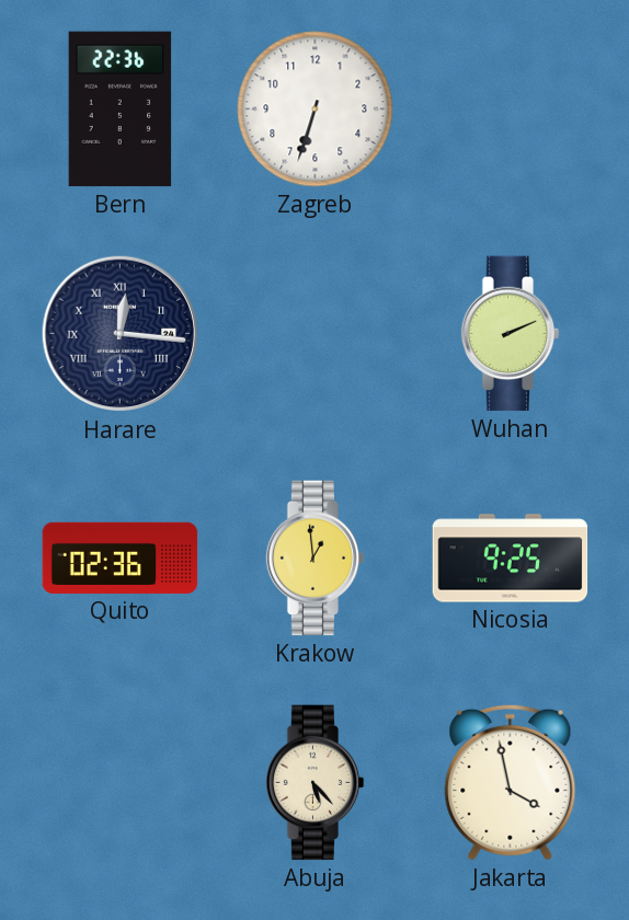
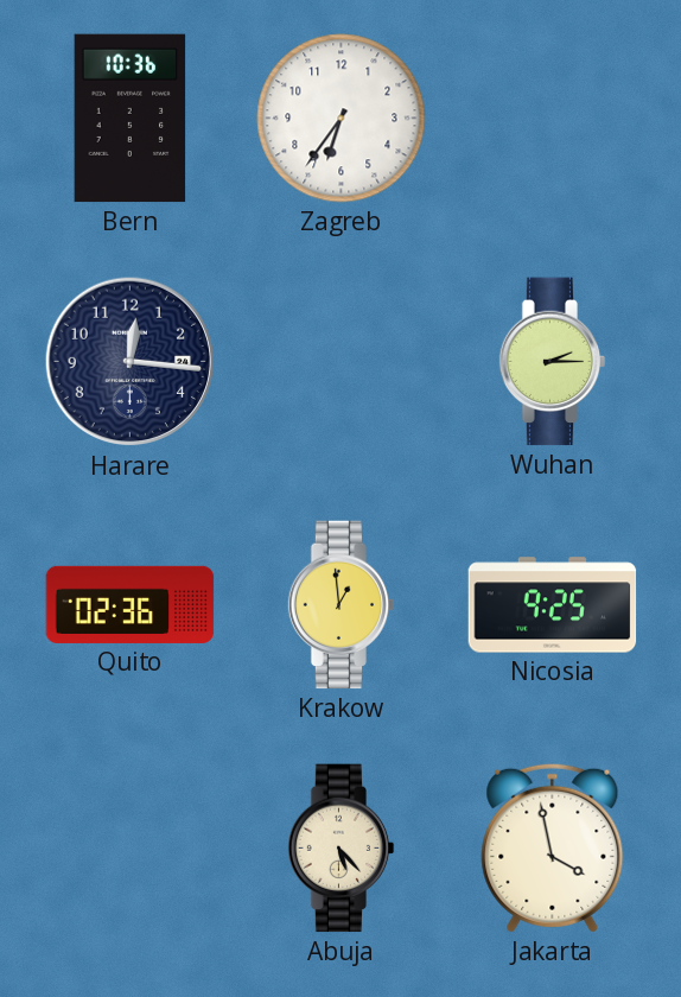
Bern: 22:36 -> 10:36 (131, 119)
Zagreb: 6:33 -> 6:36 (342, 119)
Harare numerals: Roman -> Arabic (131, 362)
Wuhan: 2:11 -> 2:15 (553, 362)
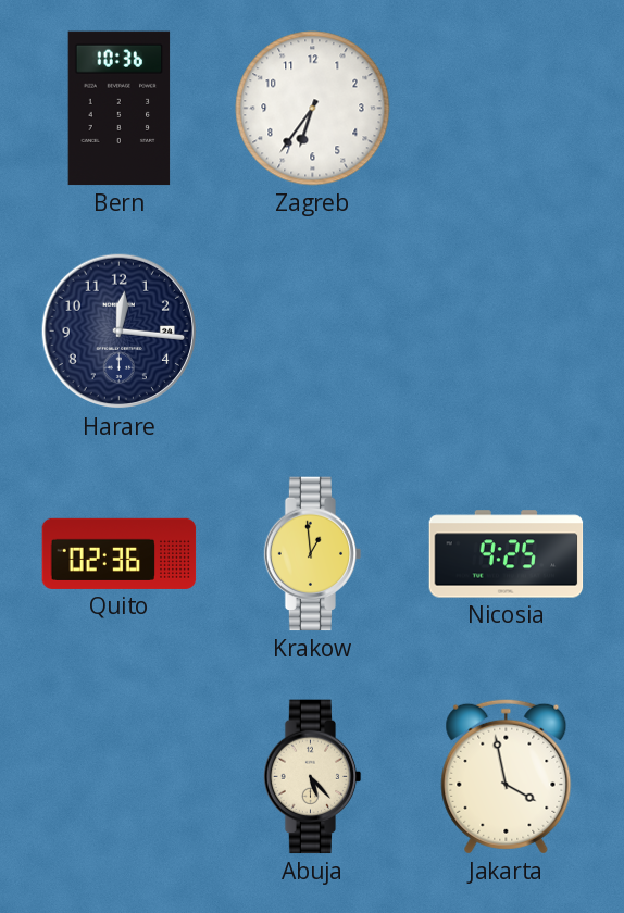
Wuhan: 2:15 -> none (553, 362)
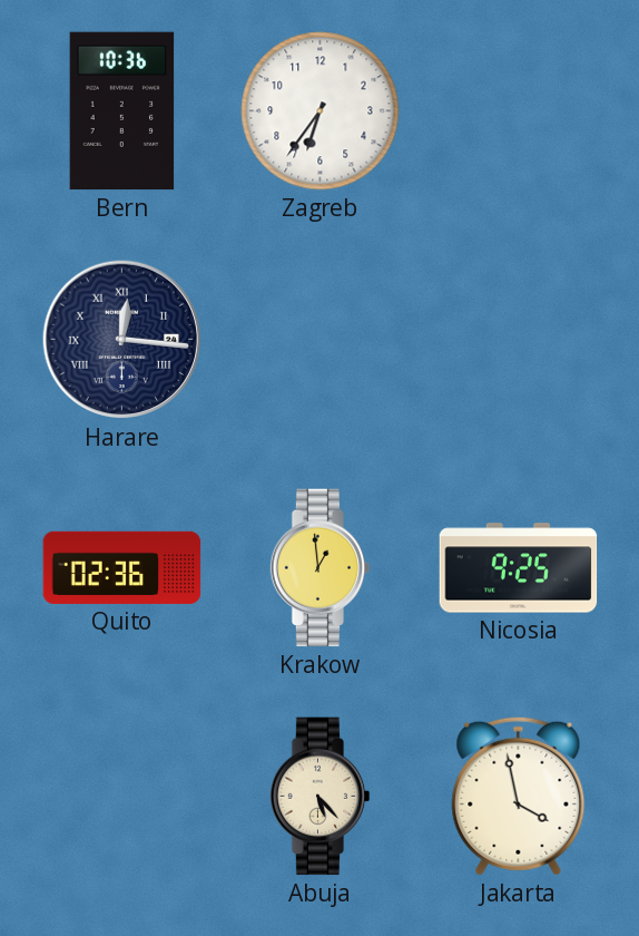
Harare numerals: Arabic -> Roman (122, 340)
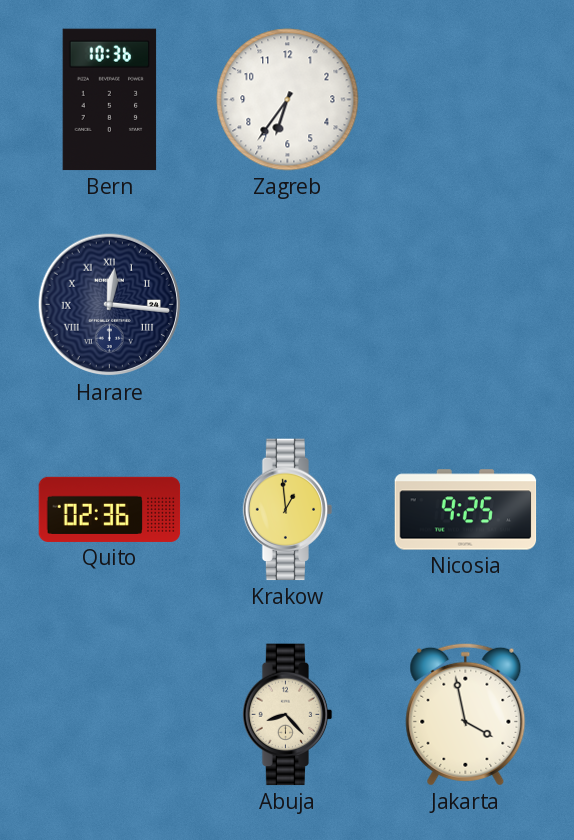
Abuja: 5:23 -> 8:23 (288, 715)
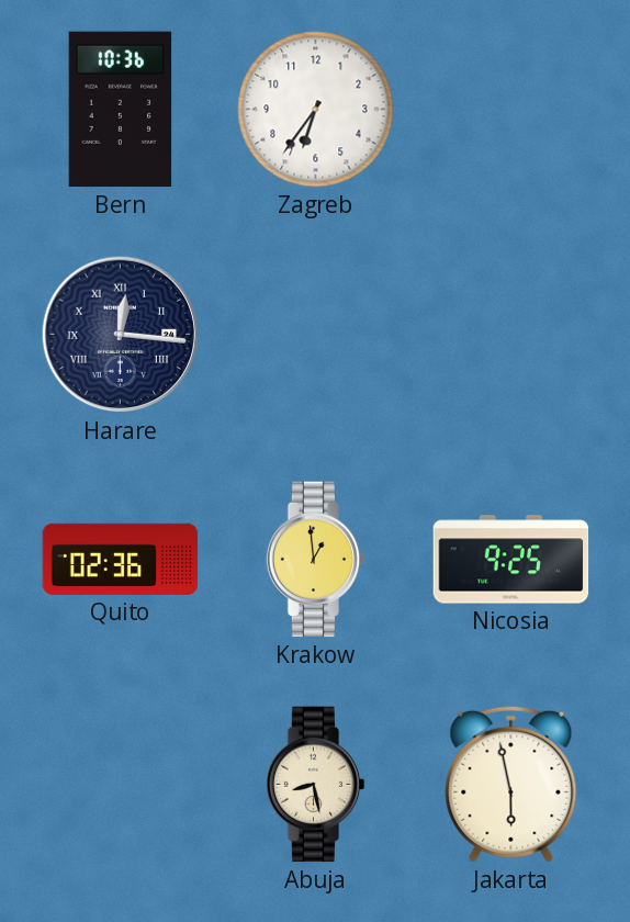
Abuja: 8:23 -> 8:28 (316, 785)
Jakarta: 3:58 -> 5:58 (511, 784)
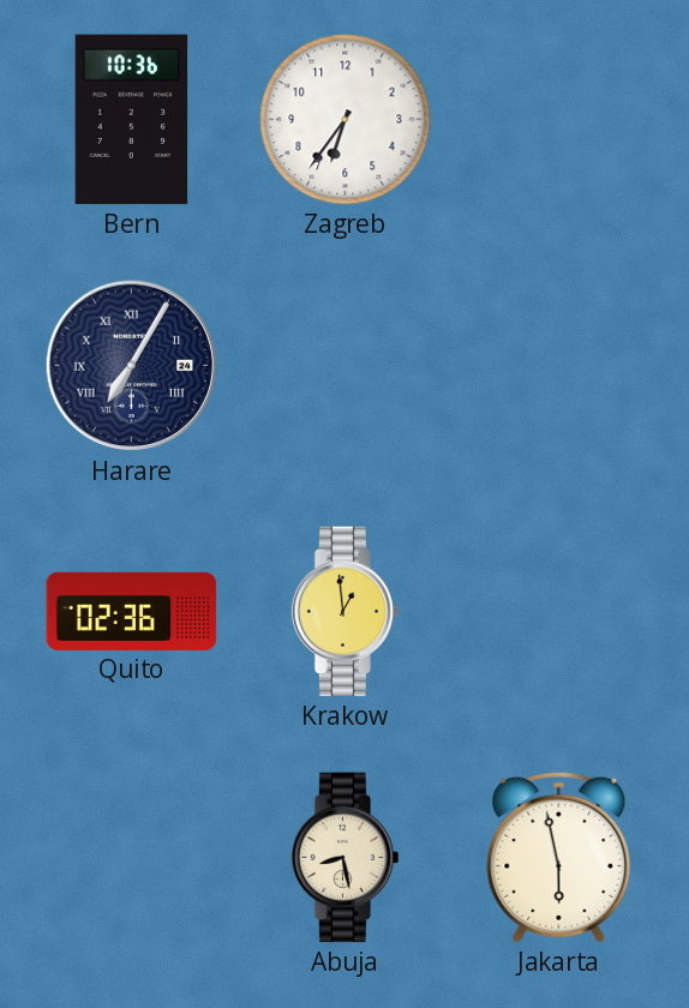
Harare: 12:16 -> 7:05 (132, 366)
Nicosia: 9:25 -> none (511, 560)
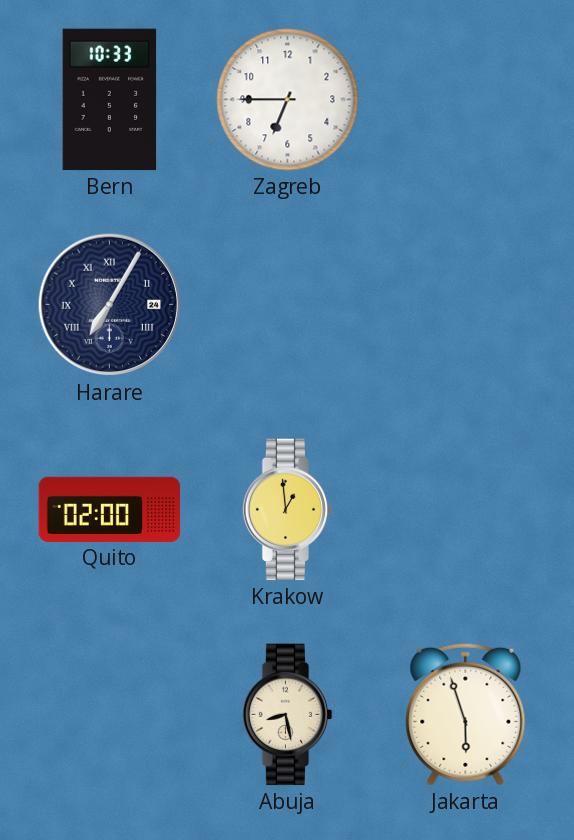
Bern: 10:36 -> 10:33 (110, 100)
Zagreb: 6:36 -> 6:45 (288, 100)
Quito: 02:36 -> 02:00 (110, 509)
Jakarta: 5:58 -> 5:57 (466, 714)
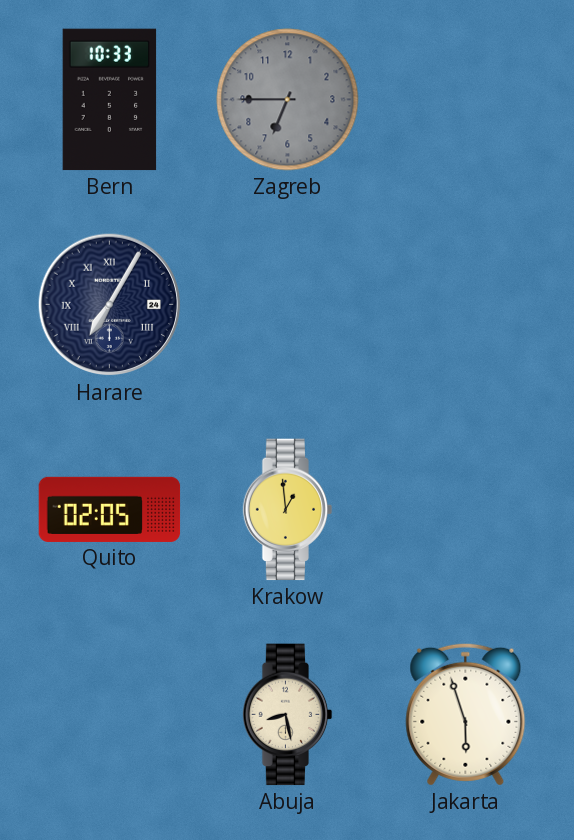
Zagreb dial: white -> grey (288, 100)
Quito: 02:00 -> 02:05 (110, 509)
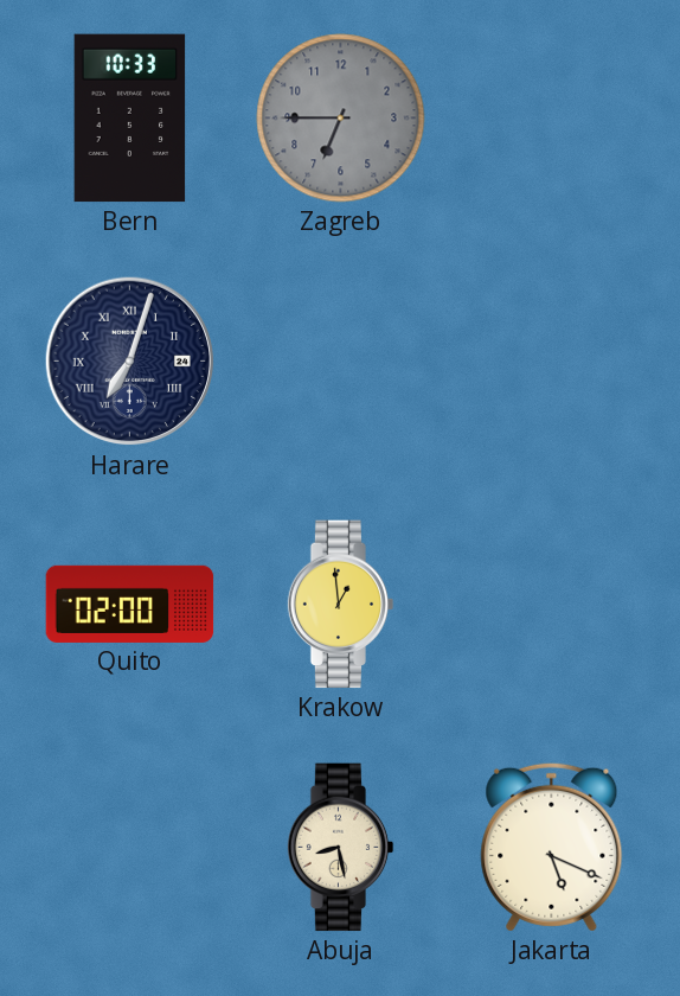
Harare: 7:05 -> 7:03 (130, 362)
Quito: 02:05 -> 02:00 (130, 604)
Jakarta: 5:57 -> 5:19 (552, 847)
